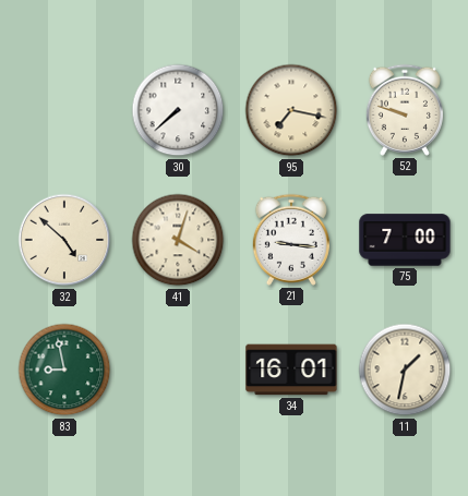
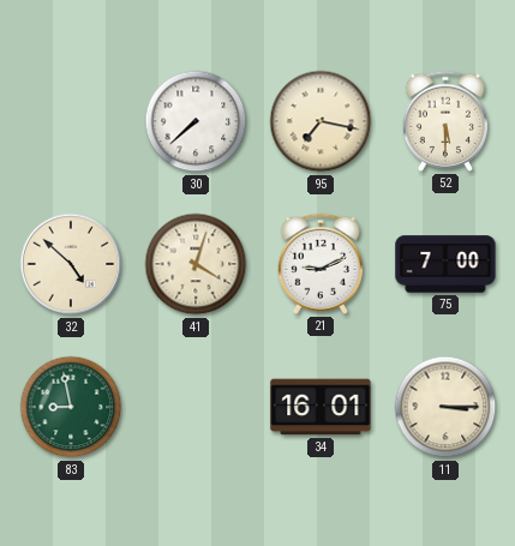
52: 9:48 -> 5:30 (445, 121)
21: 9:16 -> 9:11 (321, 264)
11: 1:32 -> 3:15 (445, 407)
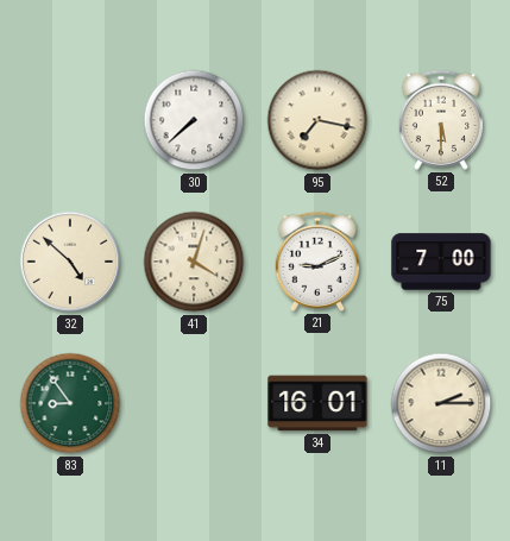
83: 8:58 -> 8:54 (70, 403)
11: 3:15 -> 2:15 (441, 403)
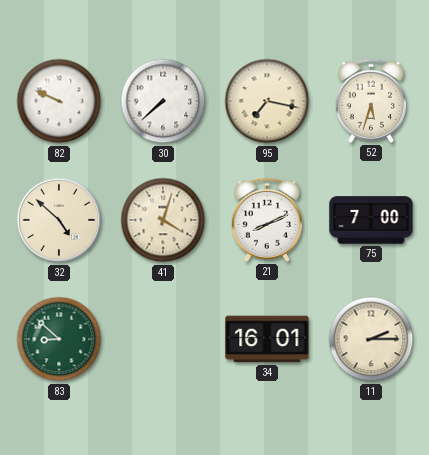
82: none -> 9:49 (59, 101)
52: 5:30 -> 5:33 (371, 101)
21: 9:11 -> 8:11 (267, 220)
83: 8:54 -> 8:52 (59, 339)
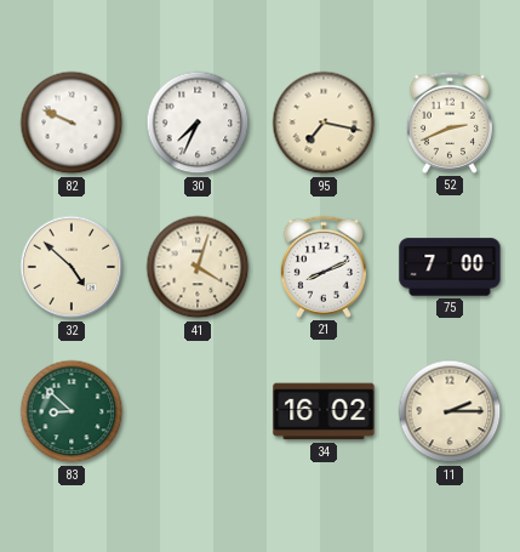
30: 7:38 -> 7:34 (198, 123)
52: 5:33 -> 2:41 (450, 123)
34: 16:01 -> 16:02 (324, 411)
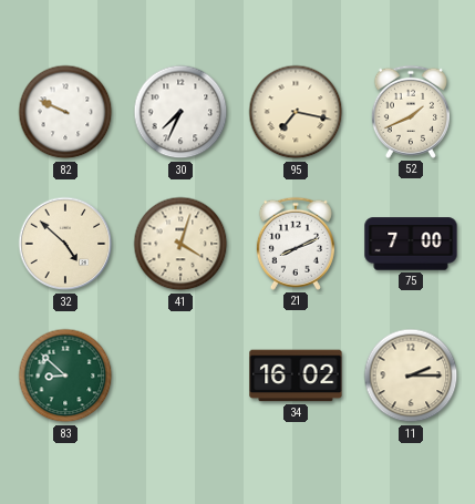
52: 2:41 -> 1:41 (411, 112)
